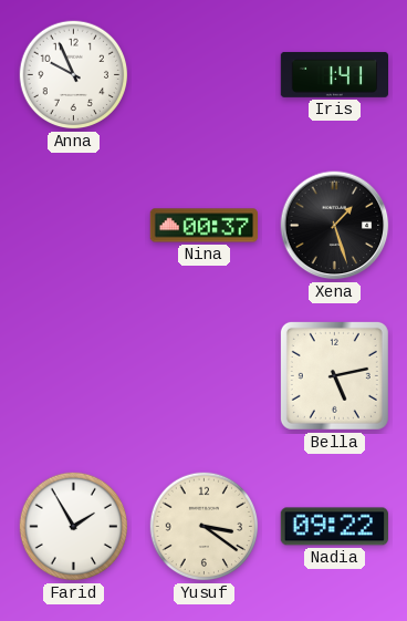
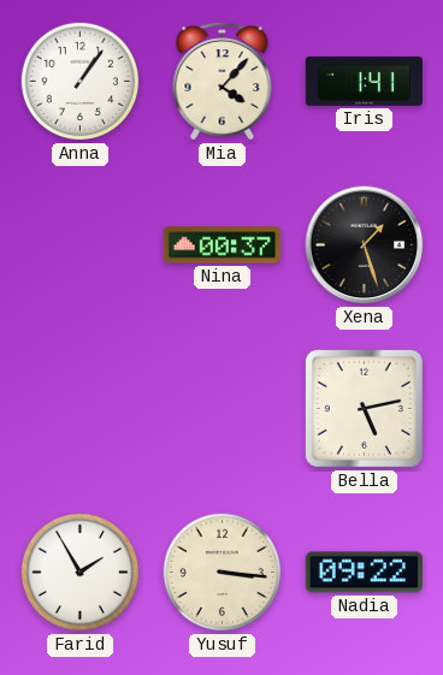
Anna: 9:56 -> 1:06 (81, 82)
Mia: none -> 4:07 (223, 82)
Yusuf: 3:21 -> 3:16 (223, 573)
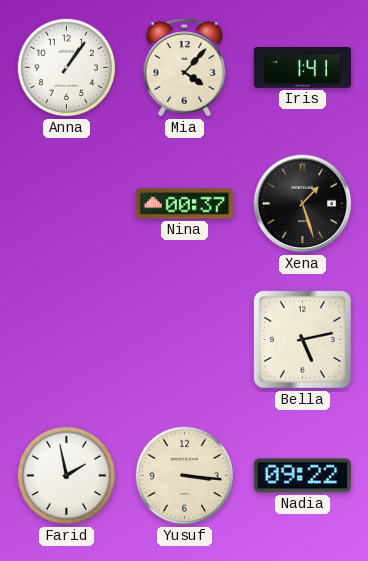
Farid: 1:55 -> 1:58 (67, 476)
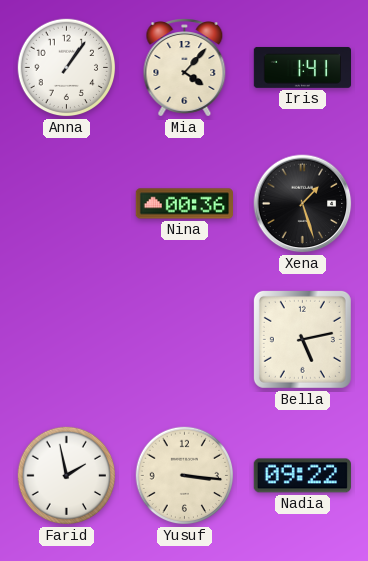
Nina: 00:37 -> 00:36 (184, 204)
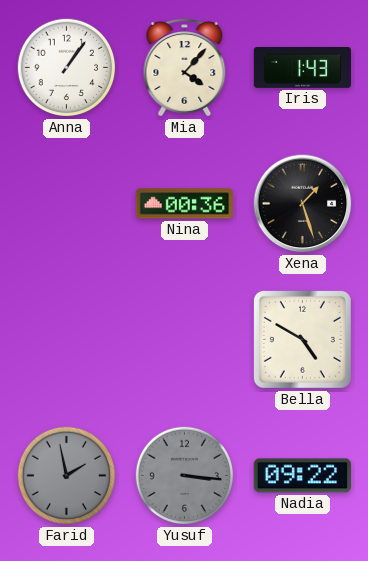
Iris: 1:41 -> 1:43 (303, 67)
Bella: 5:13 -> 4:50 (302, 339)
Farid dial: white -> grey (67, 476)
Yusuf dial: cream -> grey (185, 476)
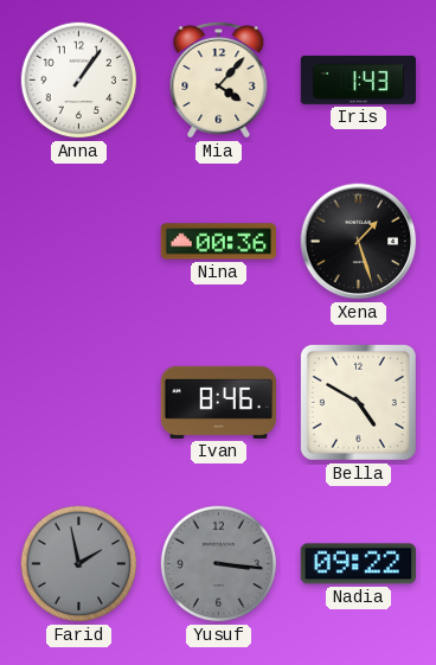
Ivan: none -> 8:46 (218, 402)
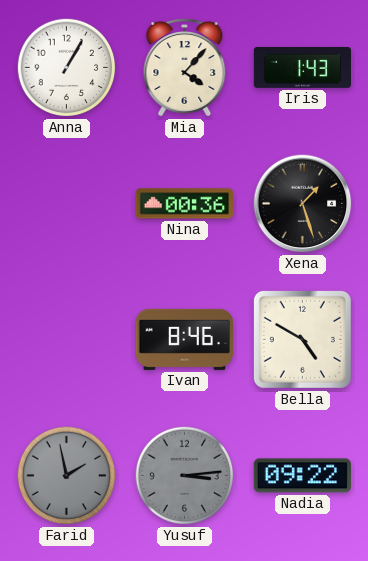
Anna: 1:06 -> 1:05 (67, 68)
Yusuf: 3:16 -> 3:14 (185, 476)
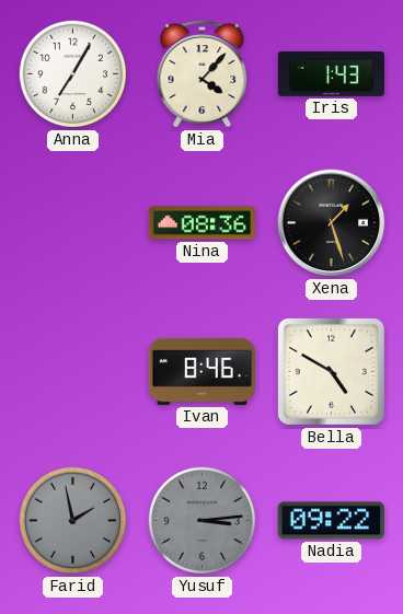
Anna: 1:05 -> 7:05 (73, 74)
Nina: 00:36 -> 08:36 (201, 223)
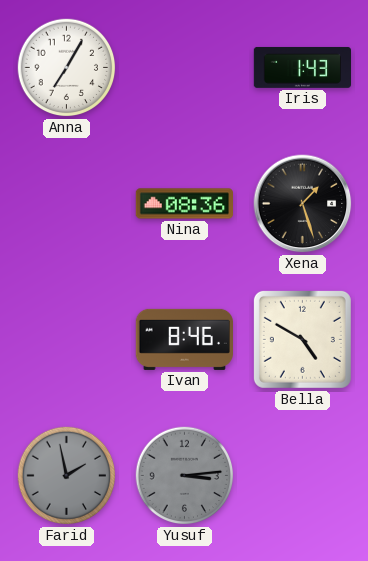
Mia: 4:07 -> none (203, 74)
Nadia: 09:22 -> none (331, 521)
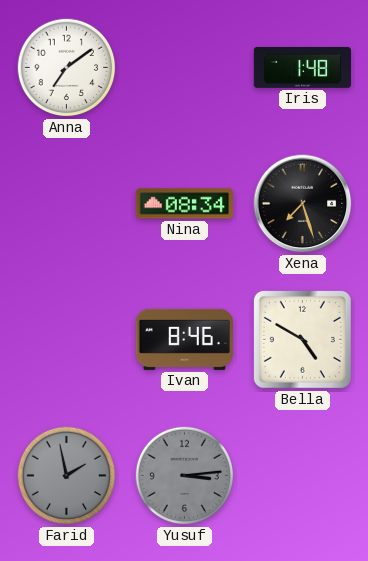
Anna: 7:05 -> 7:09 (67, 68)
Iris: 1:43 -> 1:48 (303, 67)
Nina: 08:36 -> 08:34 (184, 204)
Xena: 1:27 -> 7:27 (303, 204)
